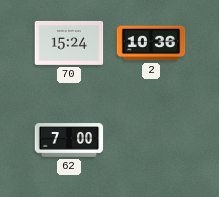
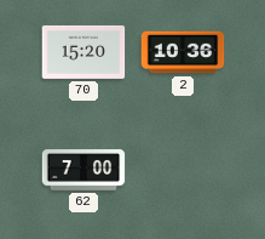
70: 15:24 -> 15:20 (83, 52)
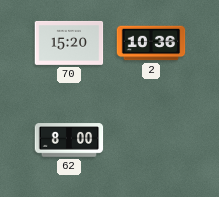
62: 7:00 -> 8:00 (69, 140)
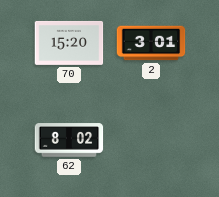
2: 10:36 -> 3:01 (151, 43)
62: 8:00 -> 8:02 (69, 140)
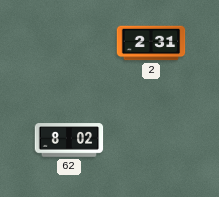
70: 15:20 -> none (69, 43)
2: 3:01 -> 2:31 (151, 43)
